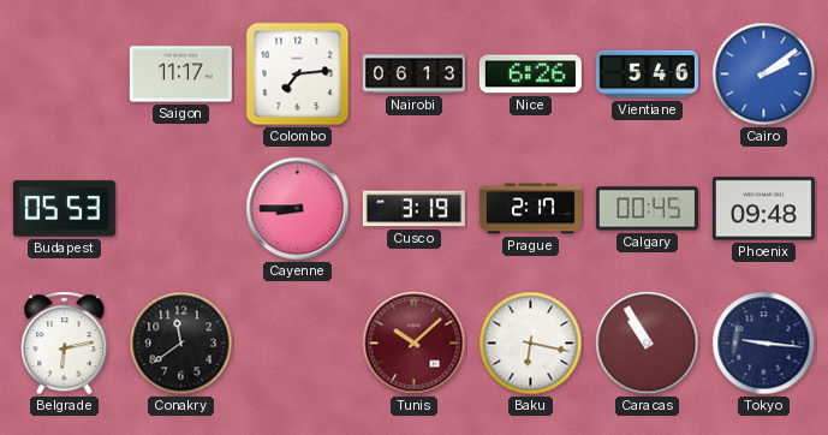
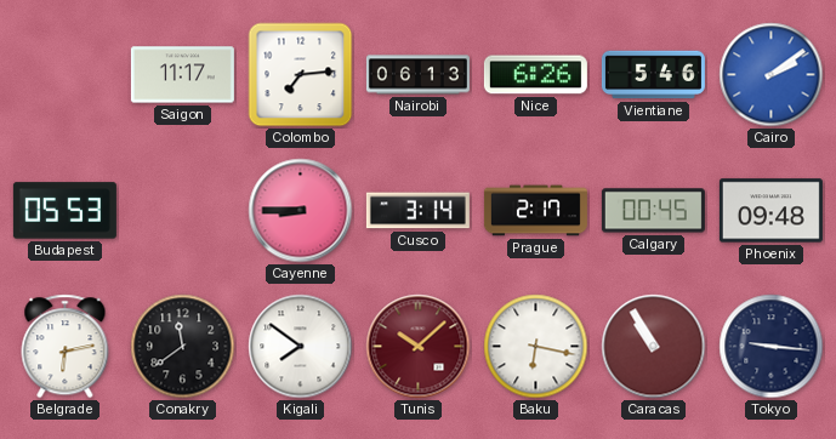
Cusco: 3:19 -> 3:14 (417, 211)
Kigali: none -> 7:51 (301, 347)
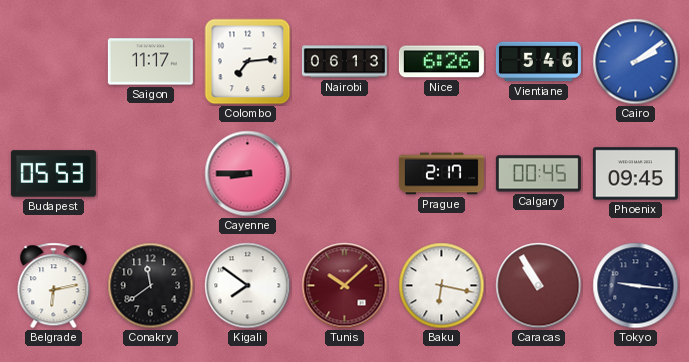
Cusco: 3:14 -> none (417, 211)
Phoenix: 09:48 -> 09:45 (635, 174)
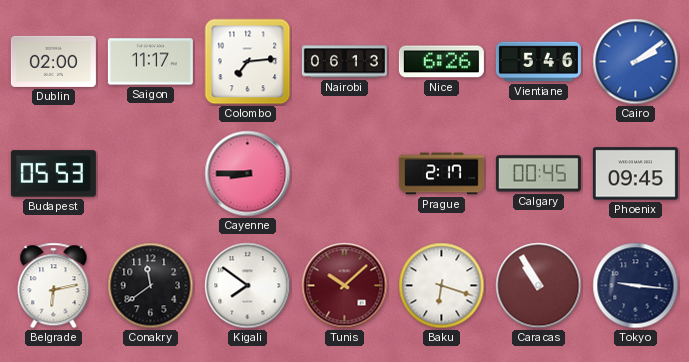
Dublin: none -> 02:00 (53, 61)
Baku: 6:17 -> 6:18 (442, 286)
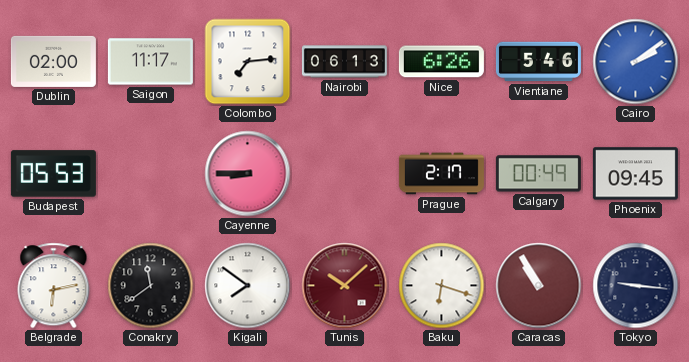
Calgary: 00:45 -> 00:49 (538, 174)
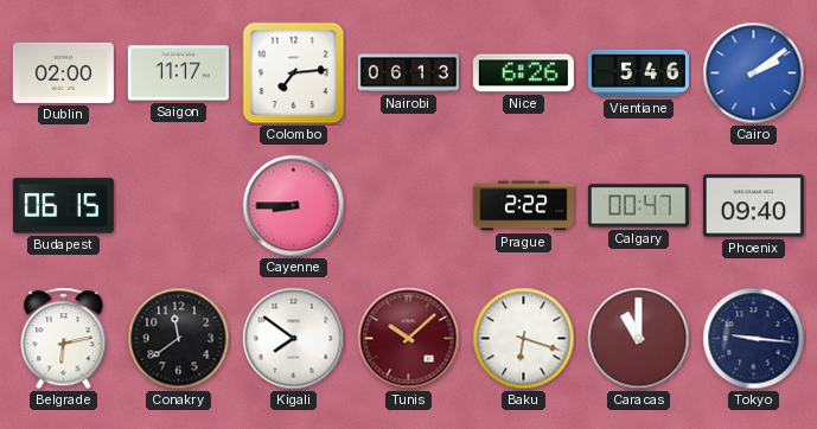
Budapest: 05:53 -> 06:15 (63, 206)
Prague: 2:17 -> 2:22 (523, 206)
Calgary: 00:49 -> 00:47 (638, 206)
Phoenix: 09:45 -> 09:40 (753, 206)
Caracas: 10:55 -> 11:00 (639, 339)
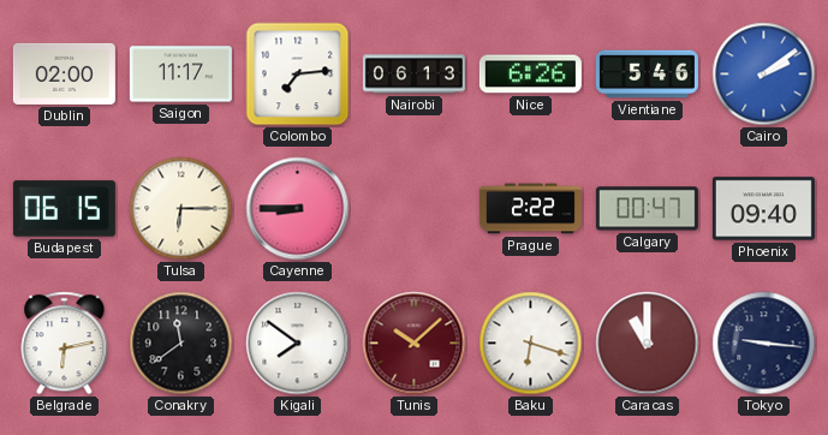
Tulsa: none -> 6:15 (181, 209)
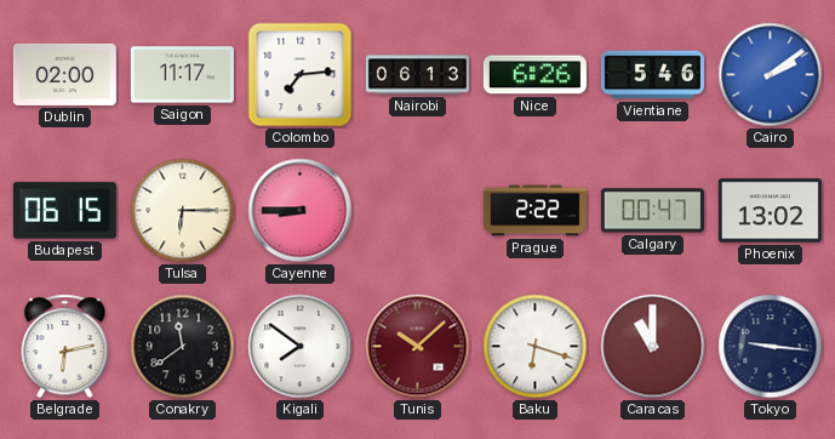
Phoenix: 09:40 -> 13:02 (770, 211)
